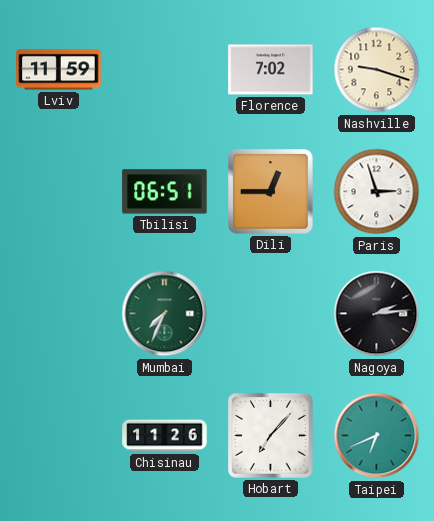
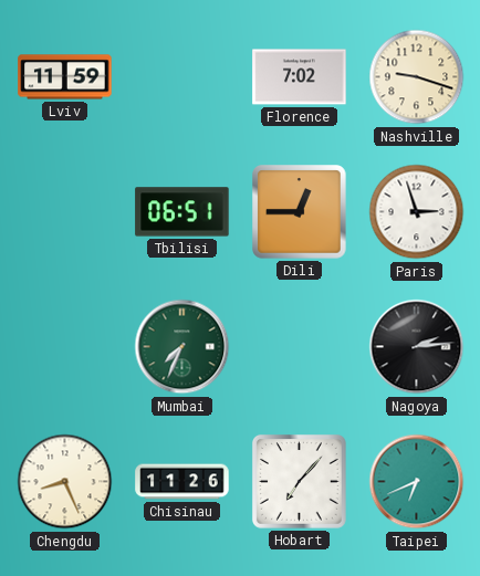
Chengdu: none -> 8:26 (65, 482)
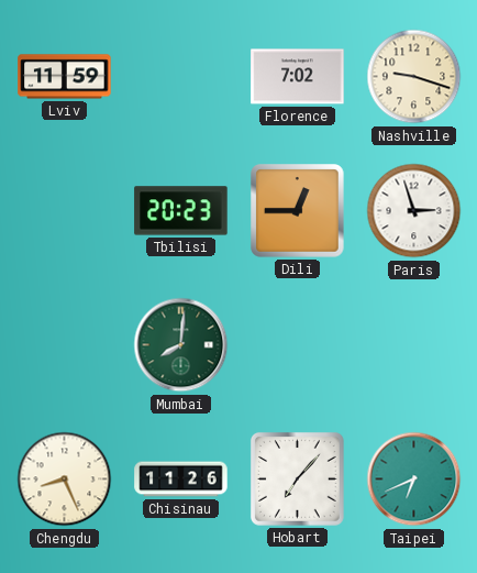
Tbilisi: 06:51 -> 20:23 (181, 211)
Mumbai: 7:34 -> 8:01 (181, 345)
Nagoya: 2:14 -> none (417, 347)
